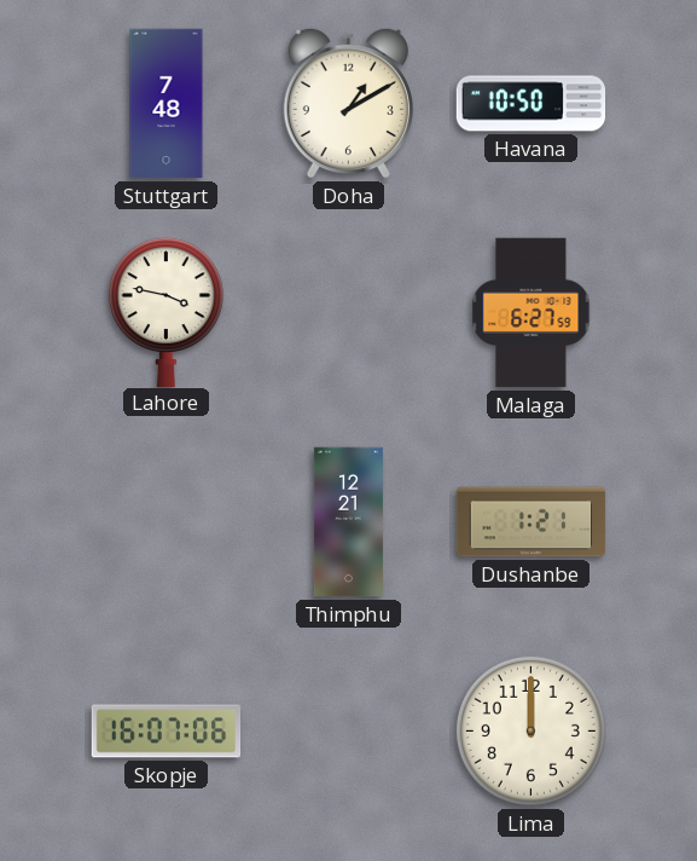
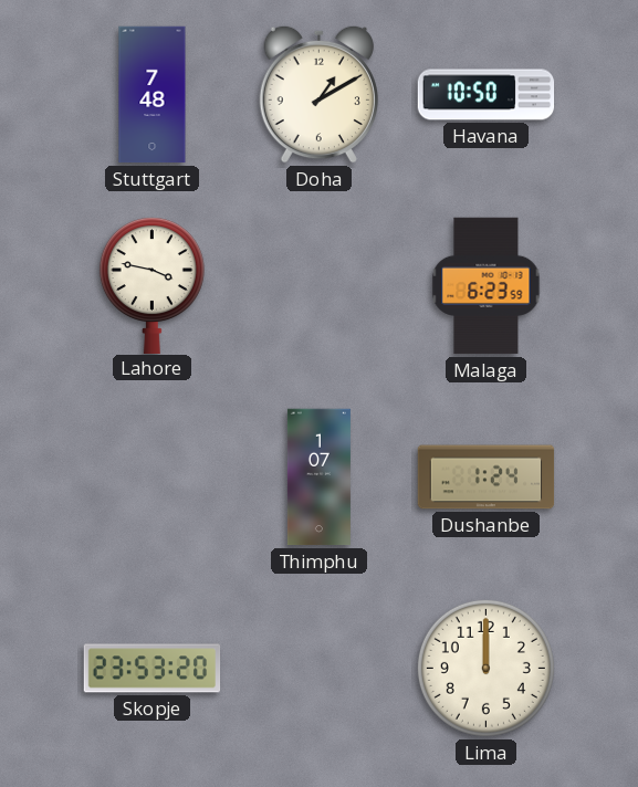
Malaga: 6:27 -> 6:23 (487, 286)
Thimphu: 12:21 -> 1:07 (318, 478)
Dushanbe: 1:21 -> 1:24 (487, 478)
Skopje: 16:07 -> 23:53 (153, 669)
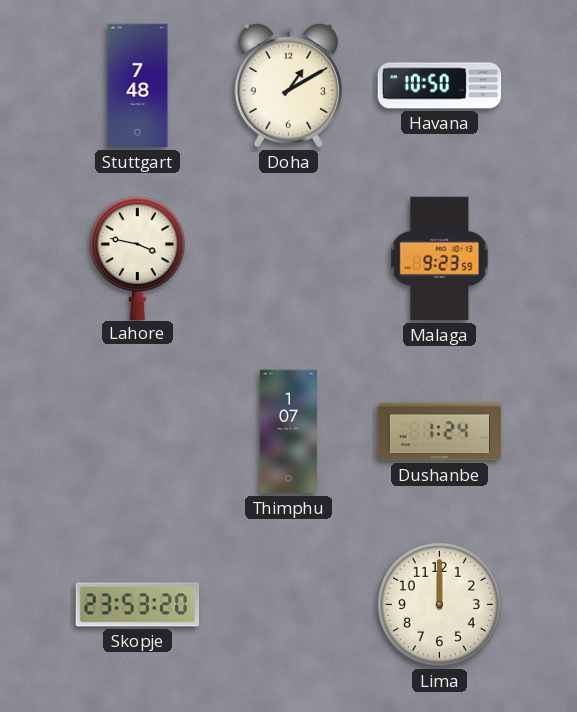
Malaga: 6:23 -> 9:23 (440, 259)
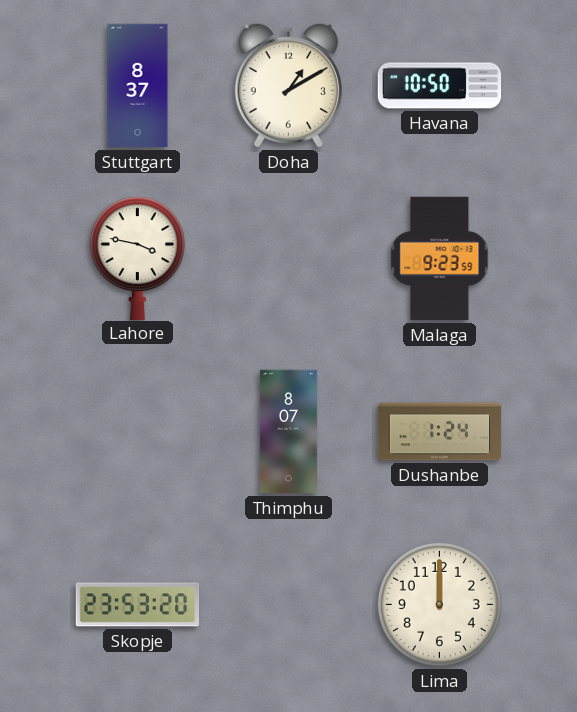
Stuttgart: 7:48 -> 8:37 (138, 86)
Thimphu: 1:07 -> 8:07 (288, 432)
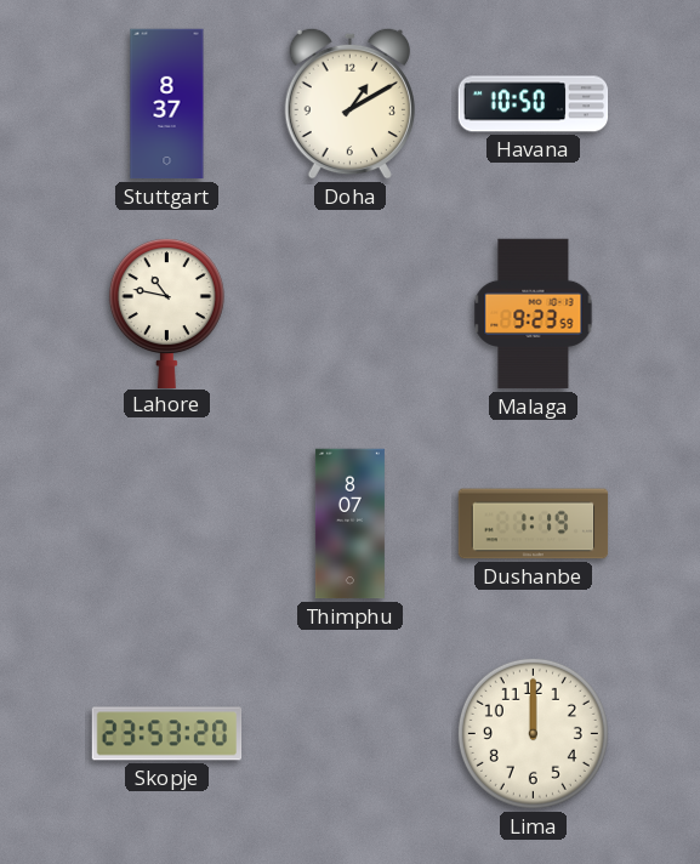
Lahore: 3:47 -> 10:47 (166, 313)
Dushanbe: 1:24 -> 1:19 (534, 524)
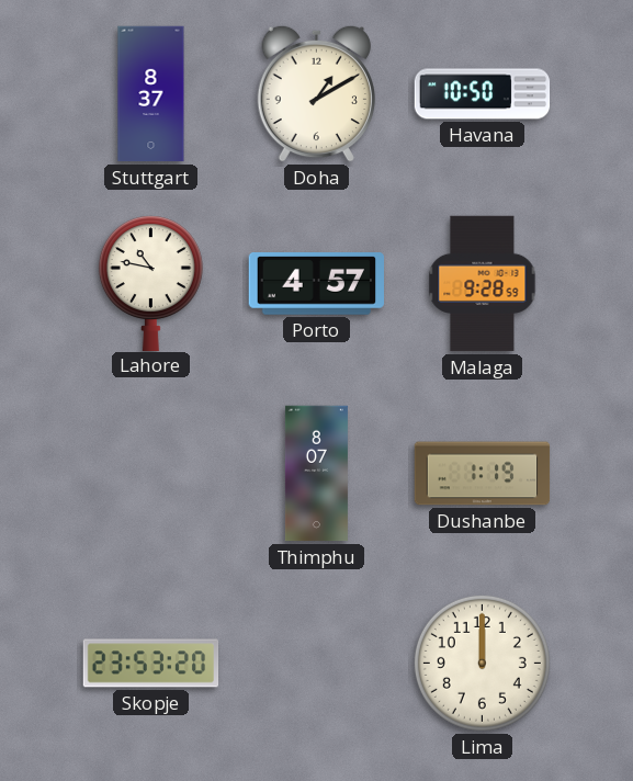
Porto: none -> 4:57 (316, 284)
Malaga: 9:23 -> 9:28 (483, 284)
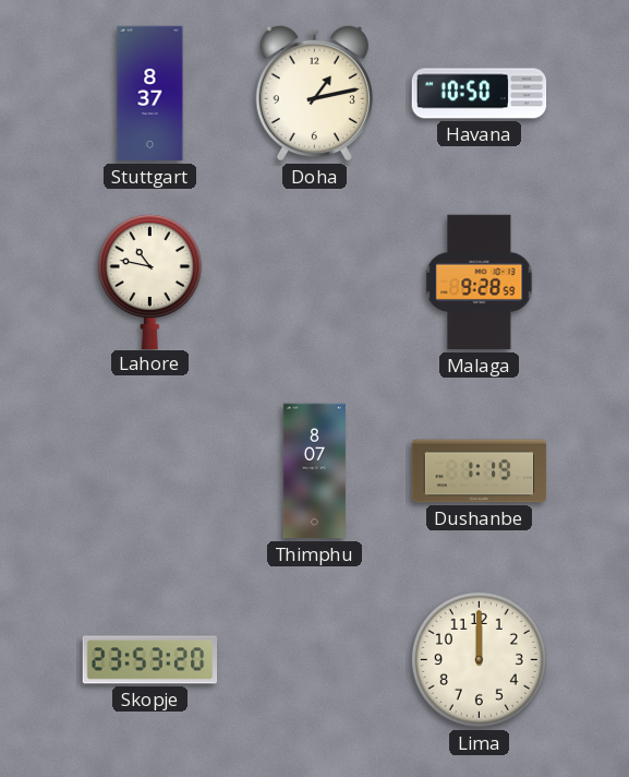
Doha: 1:10 -> 1:13 (314, 93)
Porto: 4:57 -> none (316, 284)
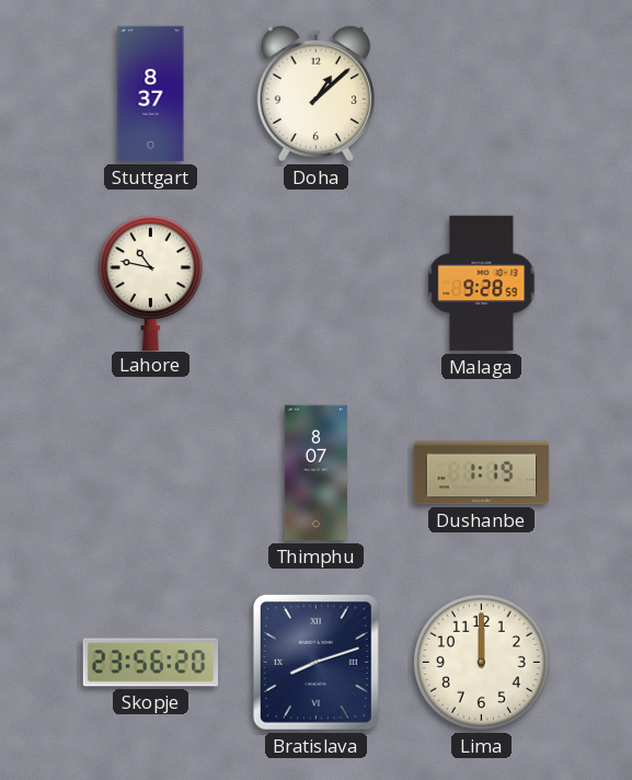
Doha: 1:13 -> 1:08 (315, 93)
Havana: 10:50 -> none (480, 94)
Skopje: 23:53 -> 23:56 (151, 663)
Bratislava: none -> 8:12 (315, 662)
